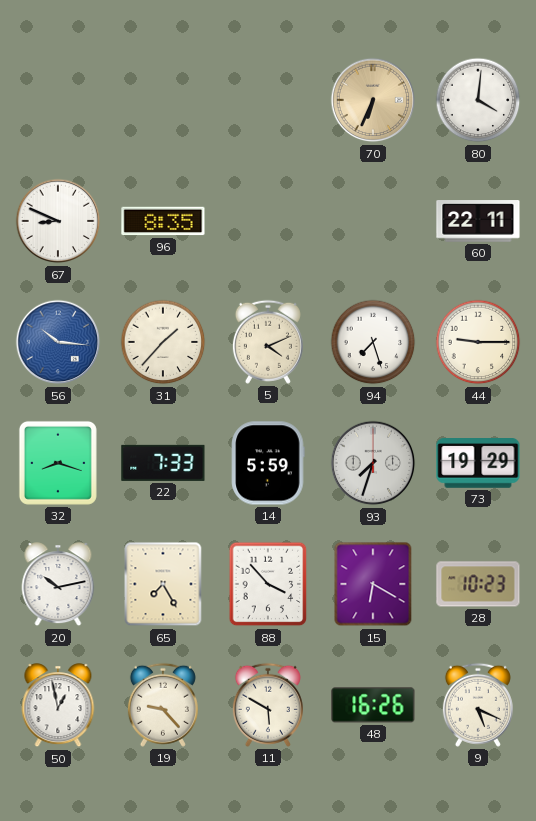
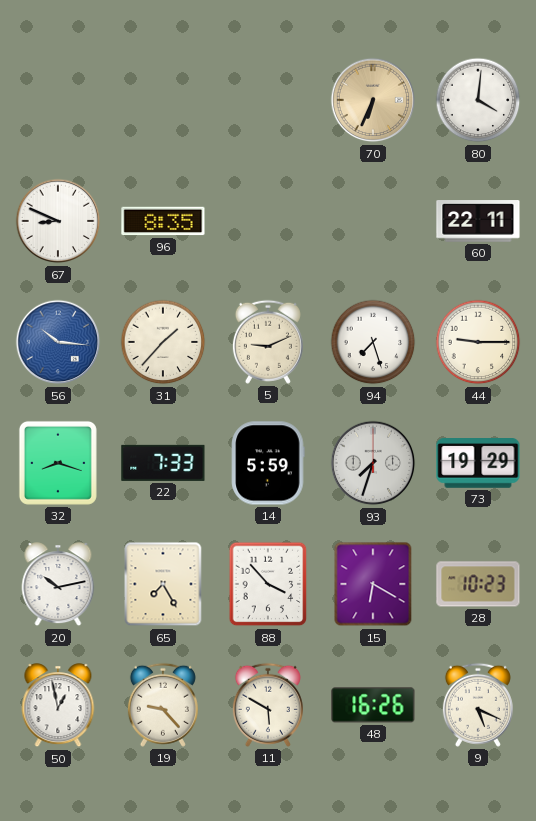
5: 4:11 -> 9:11 (268, 342)
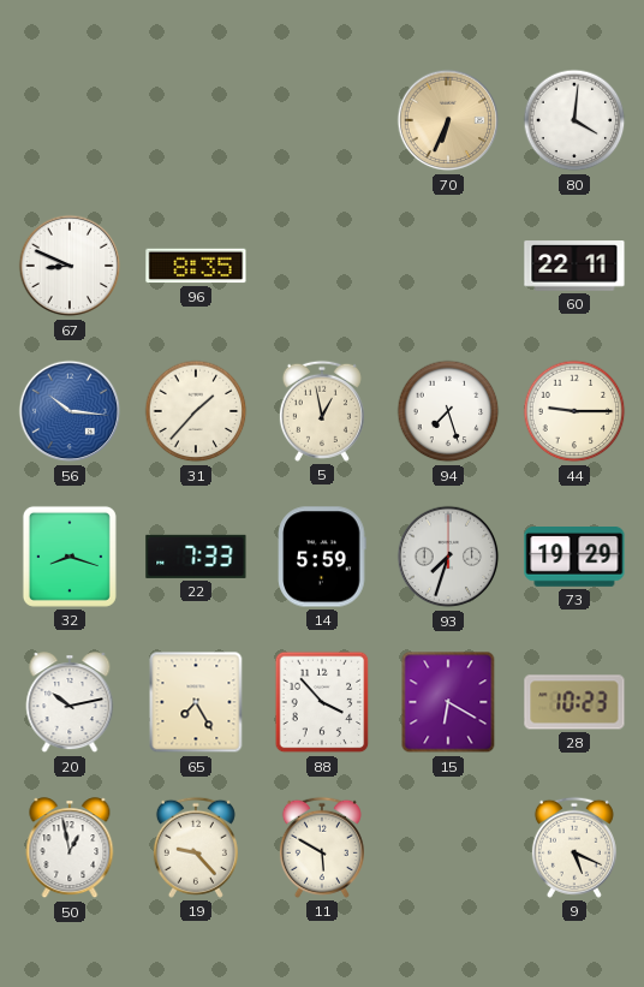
5: 9:11 -> 12:58 (322, 411)
48: 16:26 -> none (373, 705)
